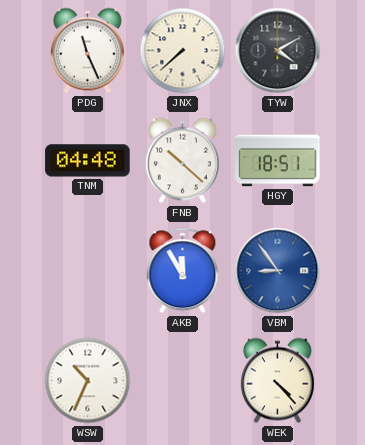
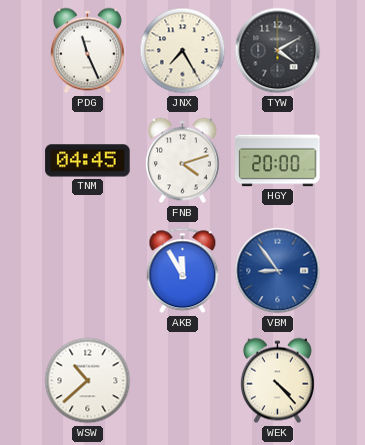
JNX: 7:38 -> 7:25 (183, 51)
TNM: 04:48 -> 04:45 (88, 161)
FNB: 10:22 -> 4:12 (182, 161)
HGY: 18:51 -> 20:00 (278, 161)
WSW: 10:34 -> 10:38 (88, 381)
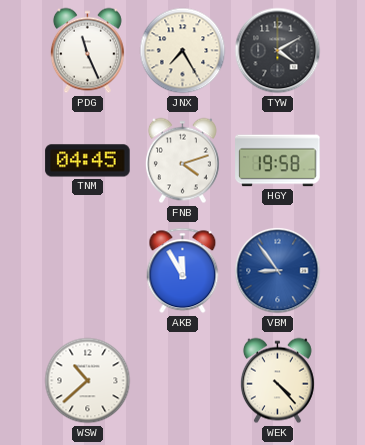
HGY: 20:00 -> 19:58 (278, 161)
